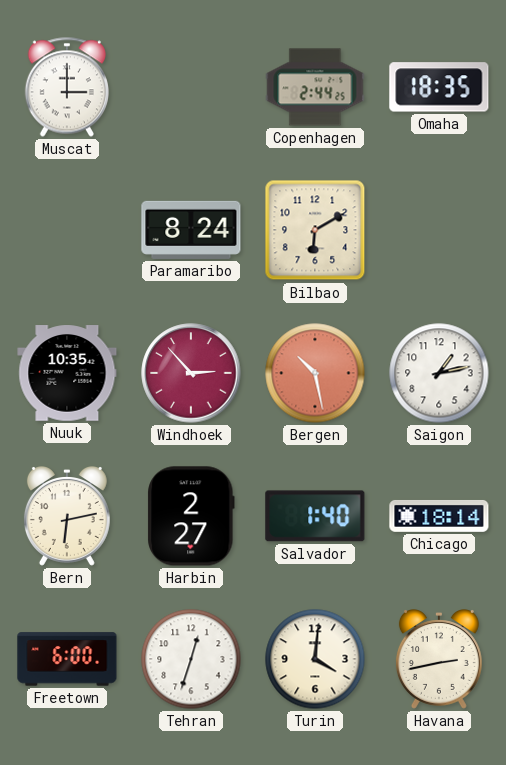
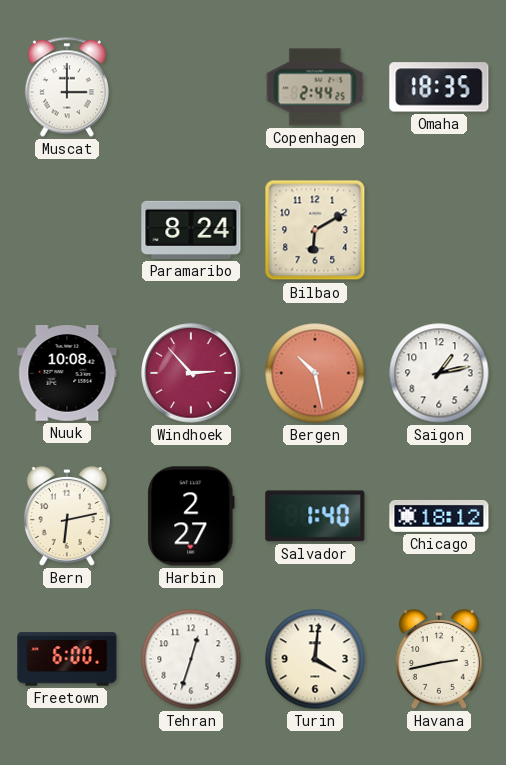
Nuuk: 10:35 -> 10:08 (67, 373)
Chicago: 18:14 -> 18:12 (439, 516)
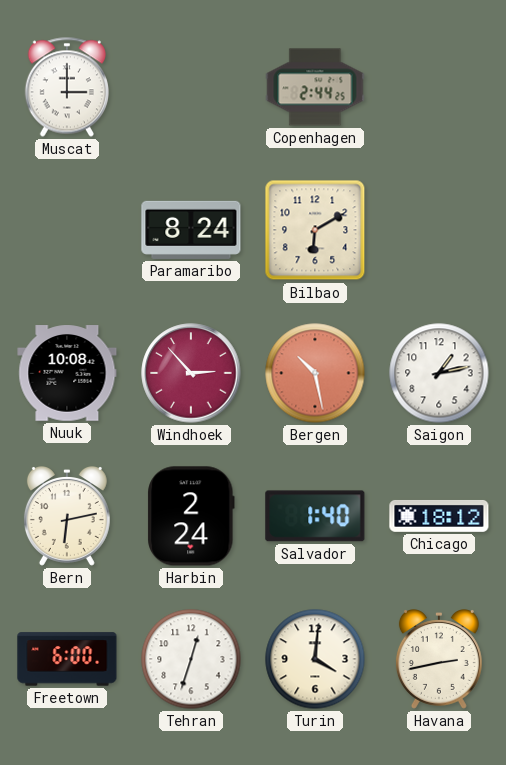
Omaha: 18:35 -> none (439, 87)
Harbin: 2:27 -> 2:24 (191, 516)
